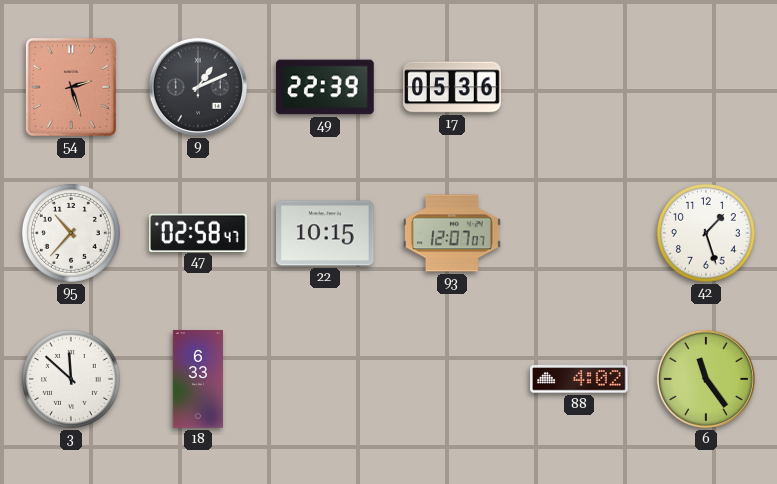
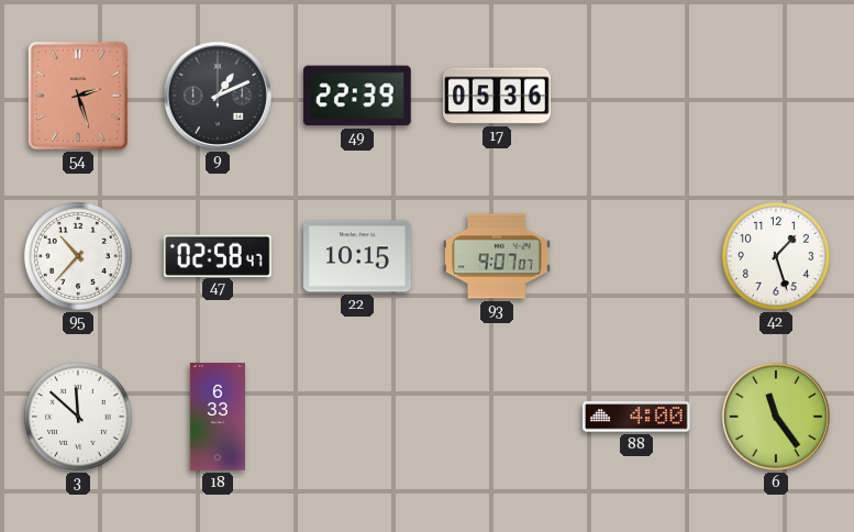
93: 12:07 -> 9:07 (498, 256)
88: 4:02 -> 4:00 (636, 417)
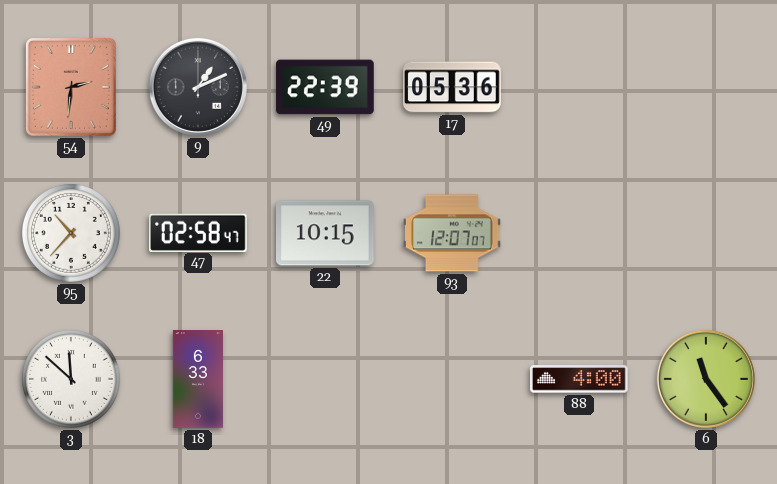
54: 2:27 -> 2:31 (71, 87)
93: 9:07 -> 12:07 (453, 233)
42: 1:27 -> none (776, 256)
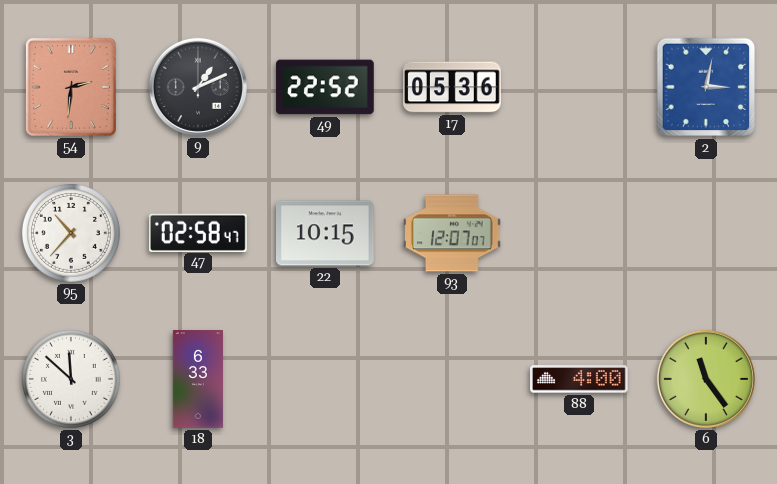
49: 22:39 -> 22:52 (325, 87)
2: none -> 3:02 (706, 87)
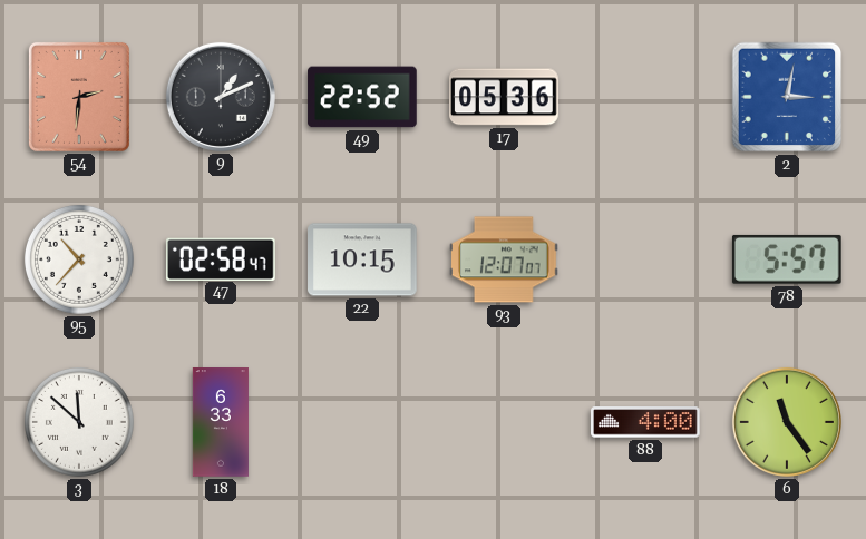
78: none -> 5:57 (787, 259)
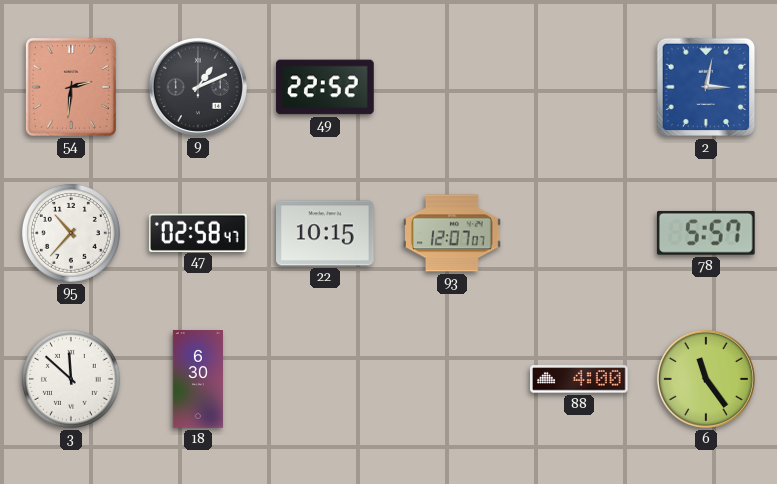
17: 05:36 -> none (505, 97)
18: 6:33 -> 6:30 (198, 379)
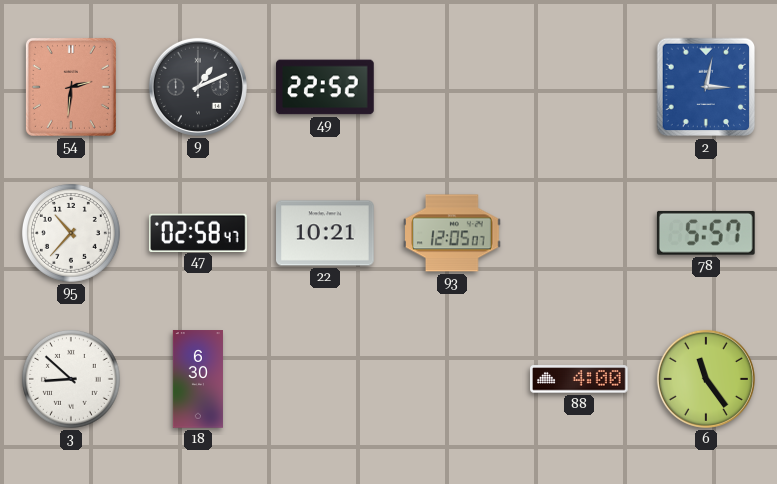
22: 10:15 -> 10:21 (325, 233)
93: 12:07 -> 12:05 (453, 233)
3: 11:52 -> 8:52 (71, 379)
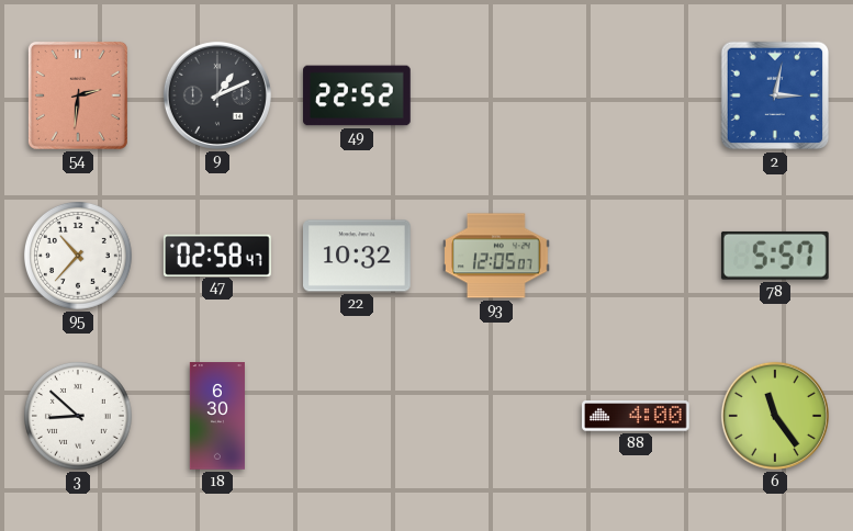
22: 10:21 -> 10:32 (357, 256)
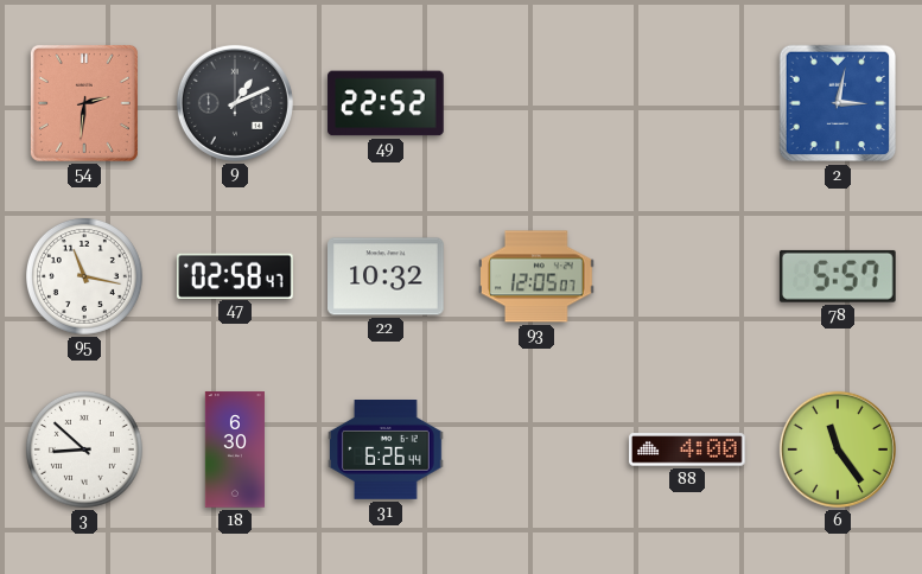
95: 10:37 -> 11:17 (84, 276)
31: none -> 6:26 (387, 451)
